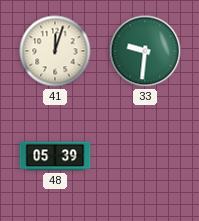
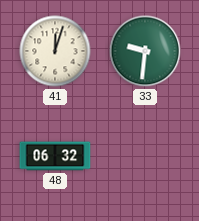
48: 05:39 -> 06:32 (55, 156)
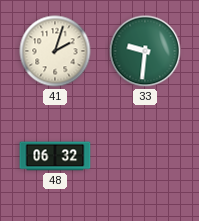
41: 12:03 -> 2:03 (55, 51)
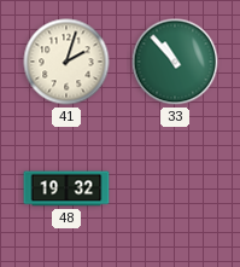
33: 9:31 -> 10:53 (175, 62)
48: 06:32 -> 19:32 (66, 188)
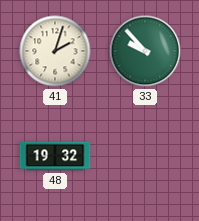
33: 10:53 -> 9:53 (145, 51)
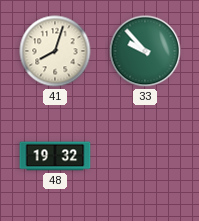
41: 2:03 -> 8:03 (55, 51)
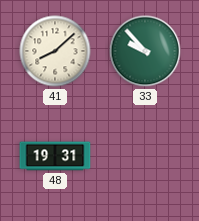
41: 8:03 -> 8:08 (55, 51)
48: 19:32 -> 19:31 (55, 156)
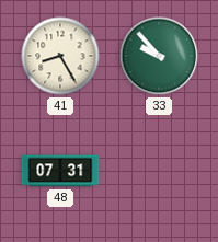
41: 8:08 -> 8:25 (60, 56)
48: 19:31 -> 07:31 (60, 171)
